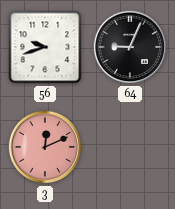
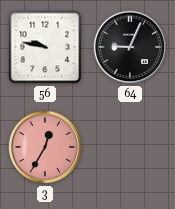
56: 9:42 -> 9:47 (45, 47)
3: 12:11 -> 12:35 (45, 147)
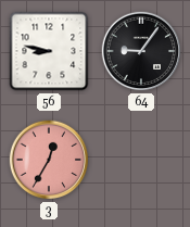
56: 9:47 -> 8:47 (49, 51)
64: 9:04 -> 9:06 (141, 51)
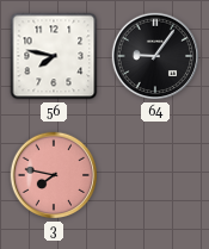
56: 8:47 -> 7:47 (54, 56)
3: 12:35 -> 7:47 (54, 175)
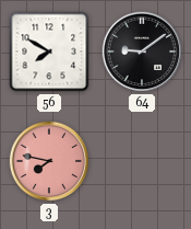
56: 7:47 -> 7:50 (49, 51)
64: 9:06 -> 9:09 (142, 51)
